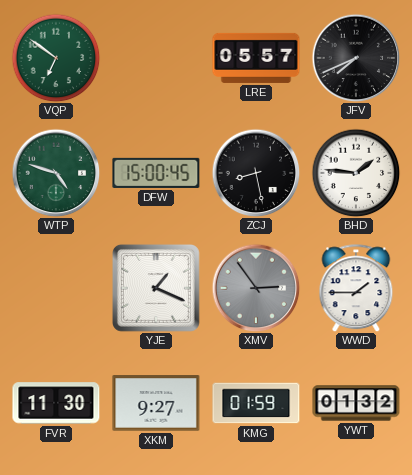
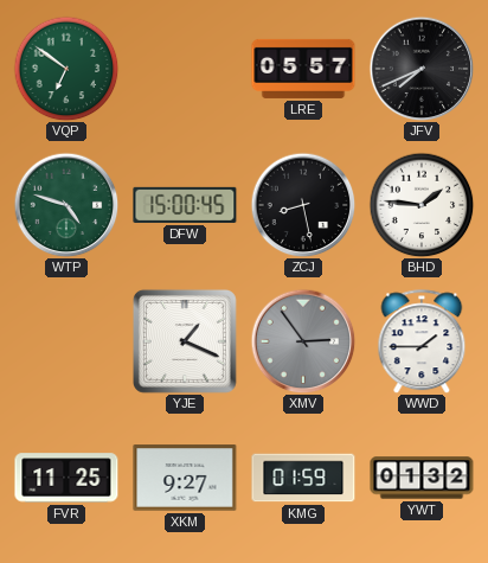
FVR: 11:30 -> 11:25 (66, 478)
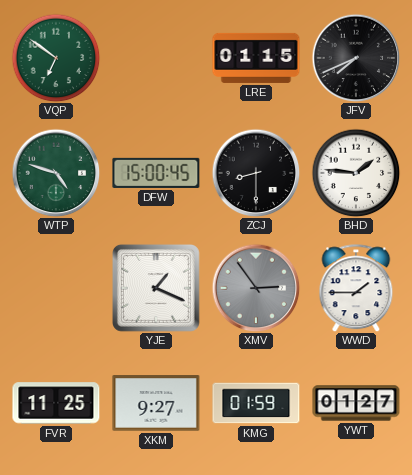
LRE: 05:57 -> 01:15 (256, 58)
ZCJ: 8:28 -> 8:30 (256, 173)
YWT: 01:32 -> 01:27 (356, 403)
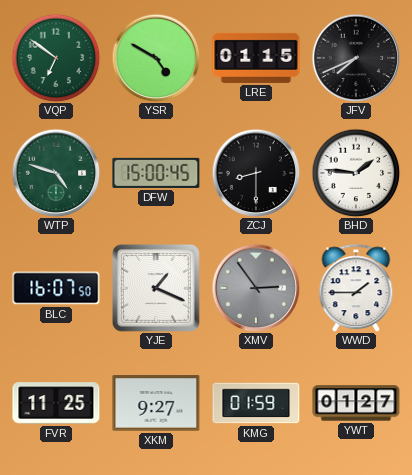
YSR: none -> 4:50 (156, 58)
BLC: none -> 16:07 (56, 288)
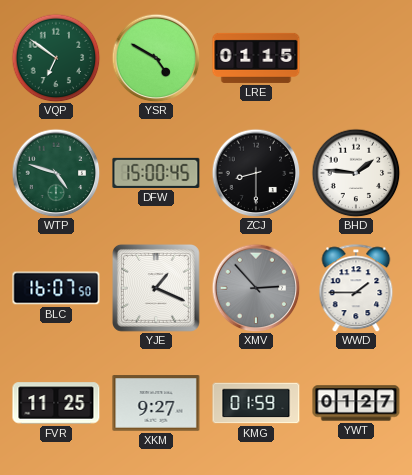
JFV: 7:41 -> none (356, 58)
XMV: 2:54 -> 2:53 (256, 288)
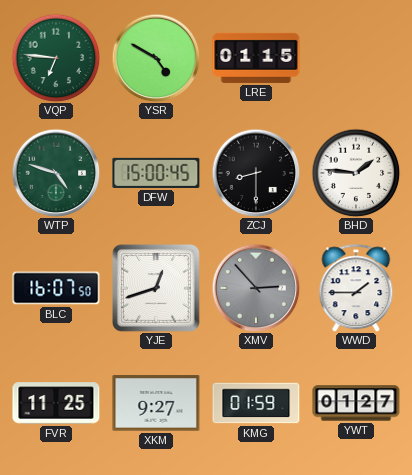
VQP: 6:51 -> 6:46 (56, 58)
YJE: 1:19 -> 12:42 (156, 288)
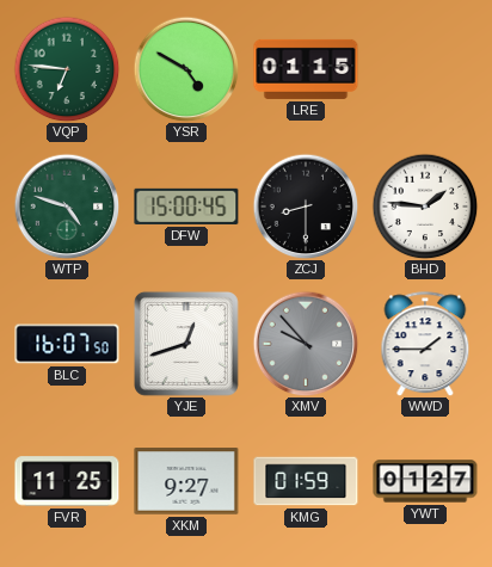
XMV: 2:53 -> 9:53 (306, 344)
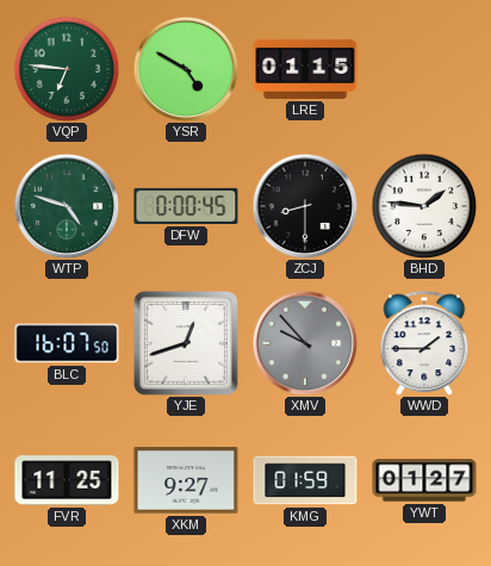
DFW: 15:00 -> 0:00 (186, 206)
